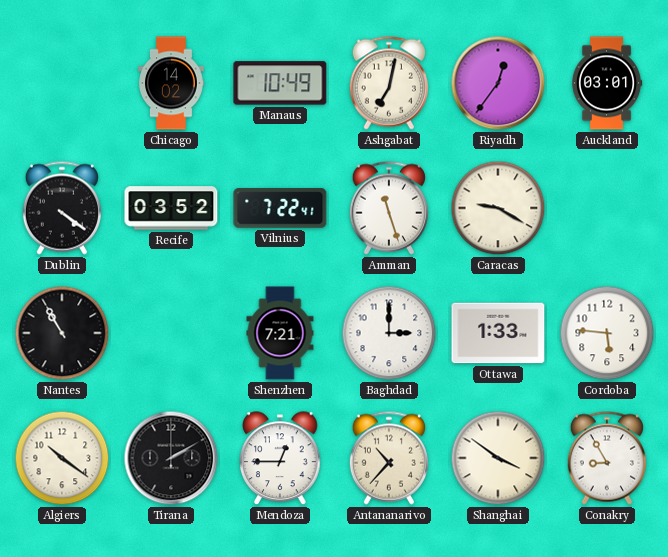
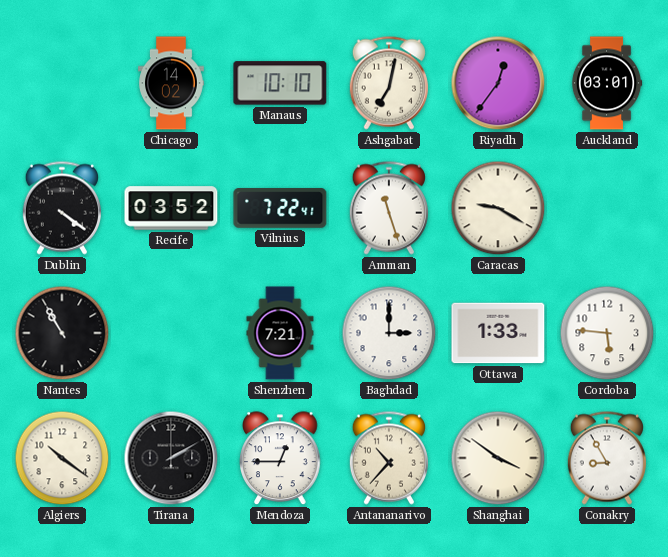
Manaus: 10:49 -> 10:10 (280, 83)
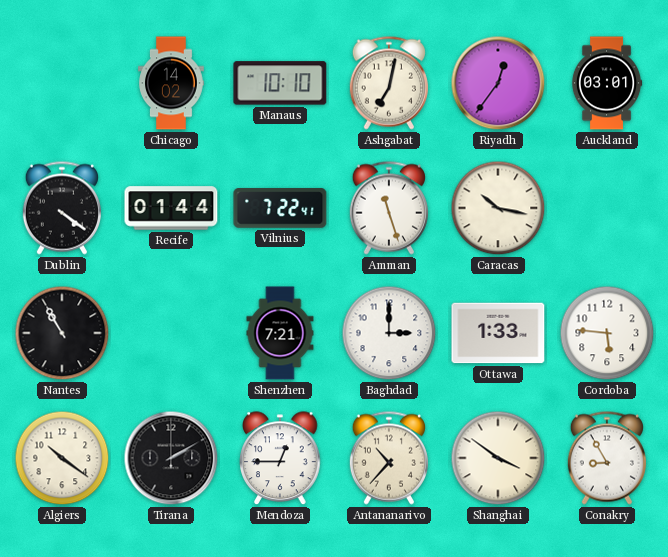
Recife: 03:52 -> 01:44 (171, 208)
Caracas: 9:20 -> 10:17 (498, 208)
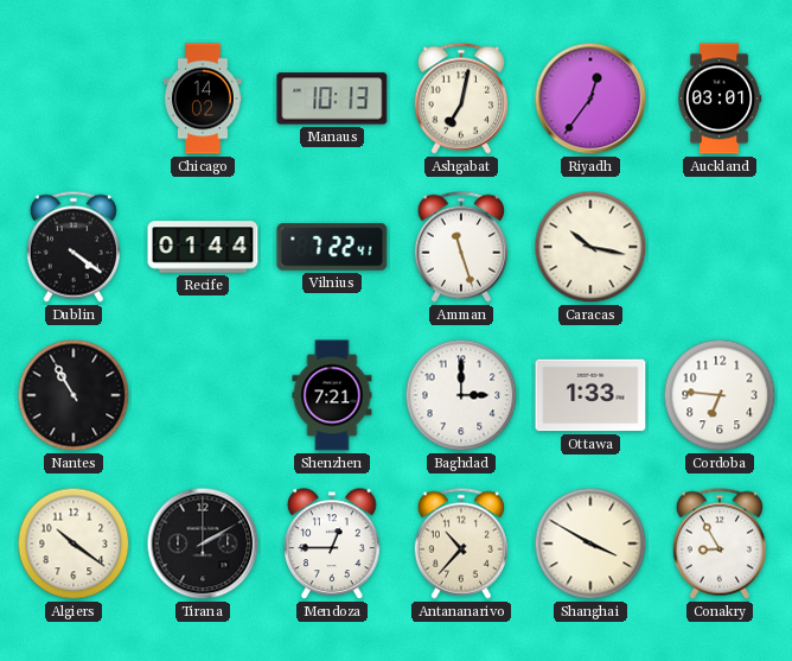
Manaus: 10:10 -> 10:13 (332, 98)
Cordoba: 5:46 -> 6:46 (720, 395)
Shanghai: 3:51 -> 3:50 (590, 544)
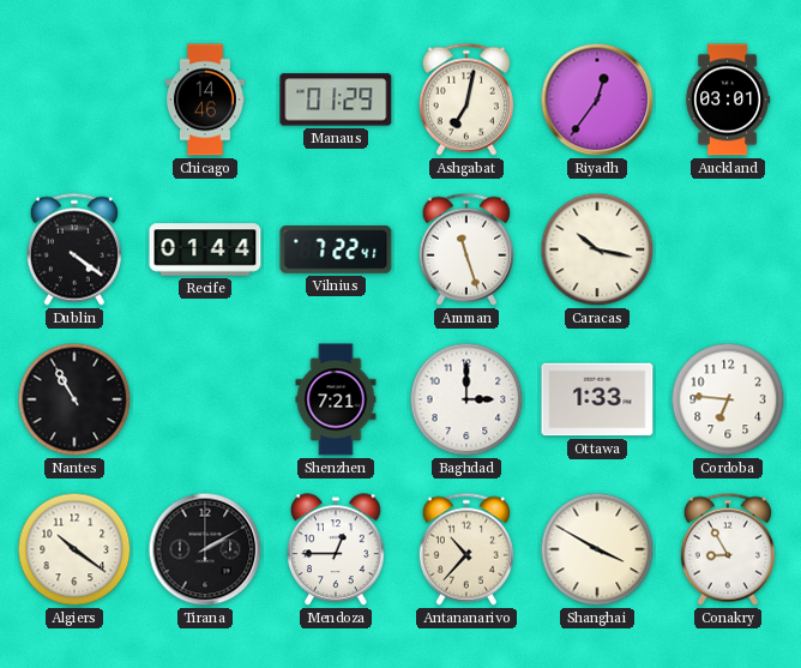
Chicago: 14:02 -> 14:46 (206, 100)
Manaus: 10:13 -> 01:29 (336, 100)
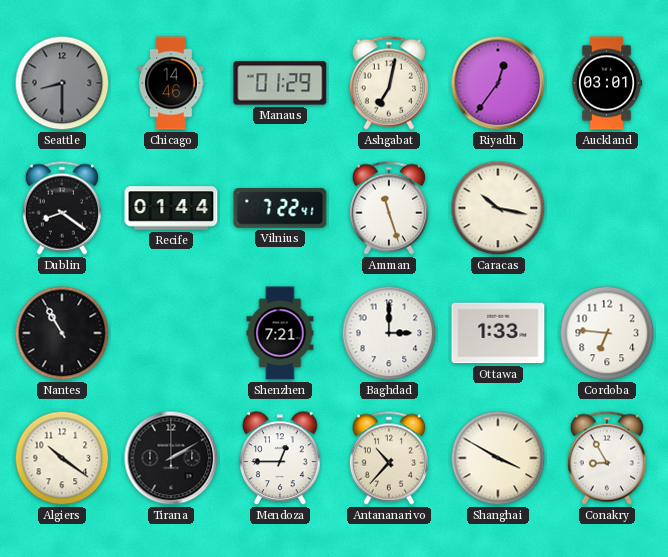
Seattle: none -> 8:30 (62, 83)
Dublin: 4:21 -> 8:21 (62, 208)
